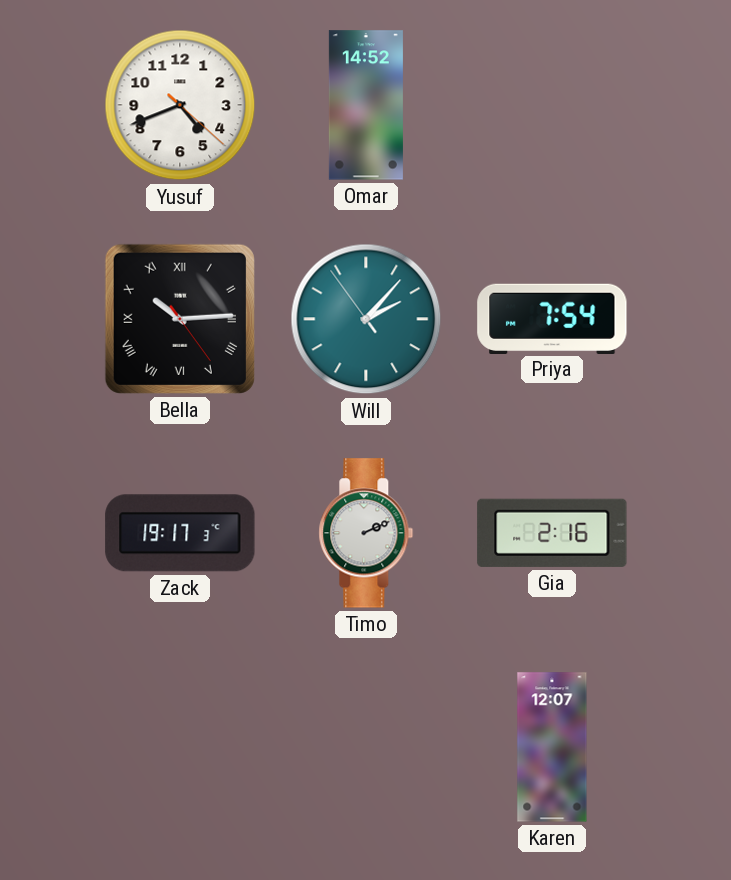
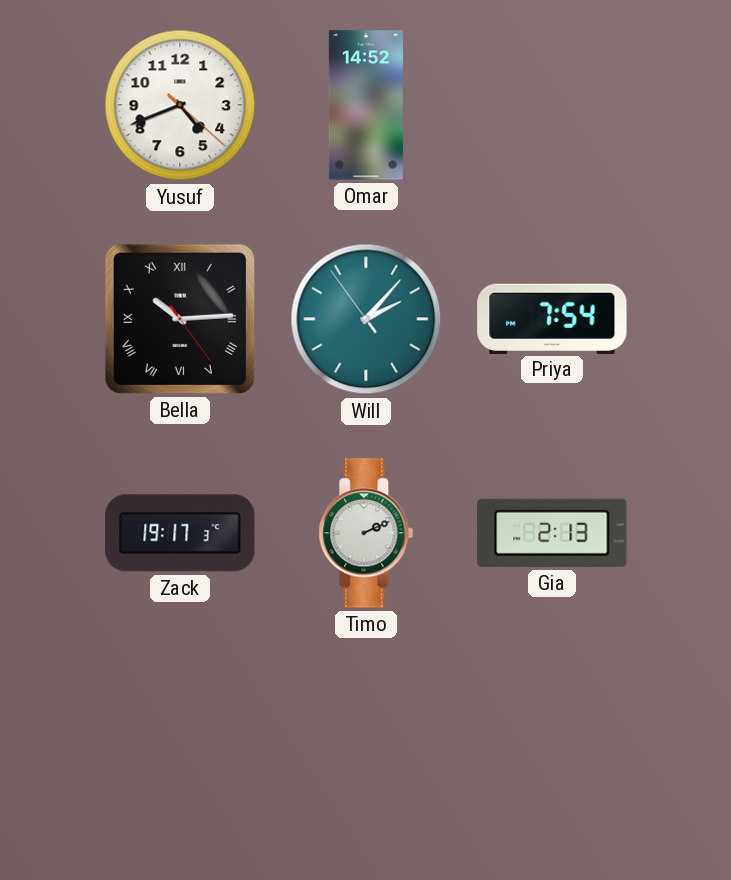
Gia: 2:16 -> 2:13 (552, 533)
Karen: 12:07 -> none (552, 747)
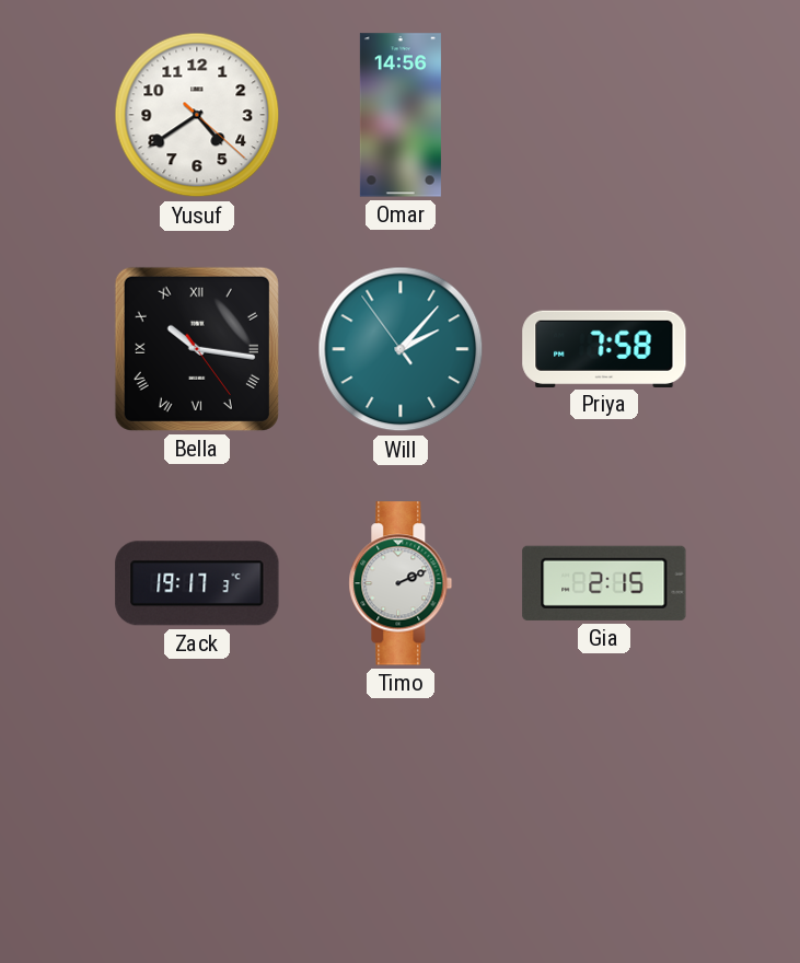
Yusuf: 4:41 -> 4:39 (197, 115)
Omar: 14:52 -> 14:56 (401, 115)
Bella: 10:14 -> 10:16 (197, 349)
Priya: 7:54 -> 7:58 (604, 348)
Gia: 2:13 -> 2:15 (604, 583)
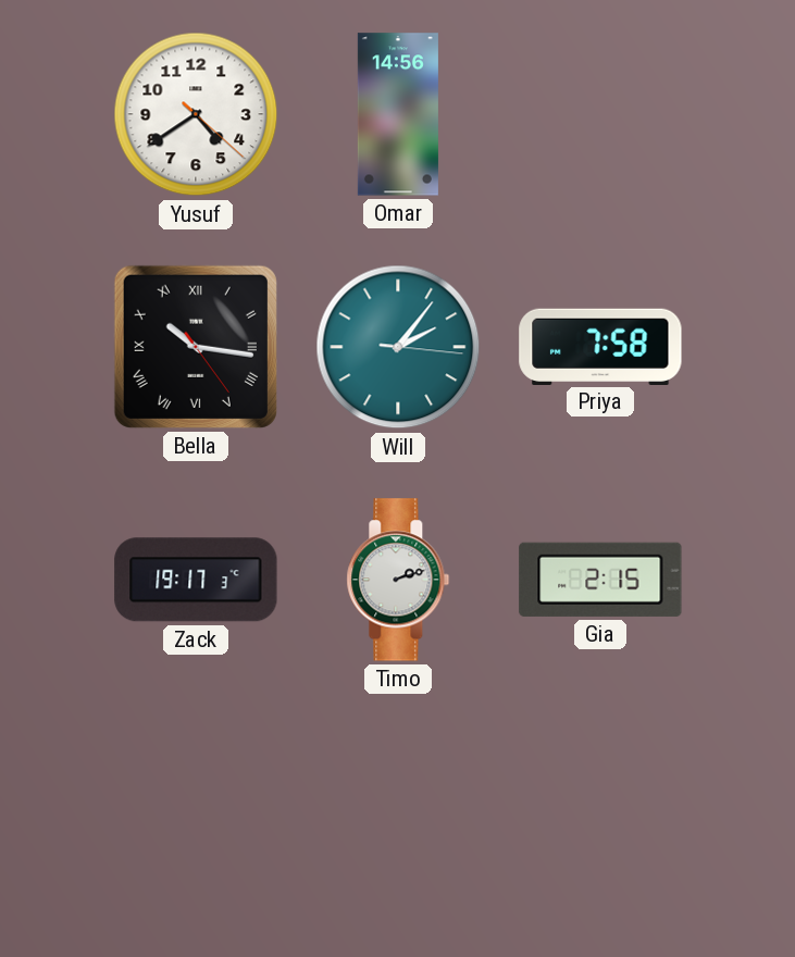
Will: 2:06:54 -> 2:06:16 (398, 347)
Timo: 2:11 -> 2:12 (398, 580)
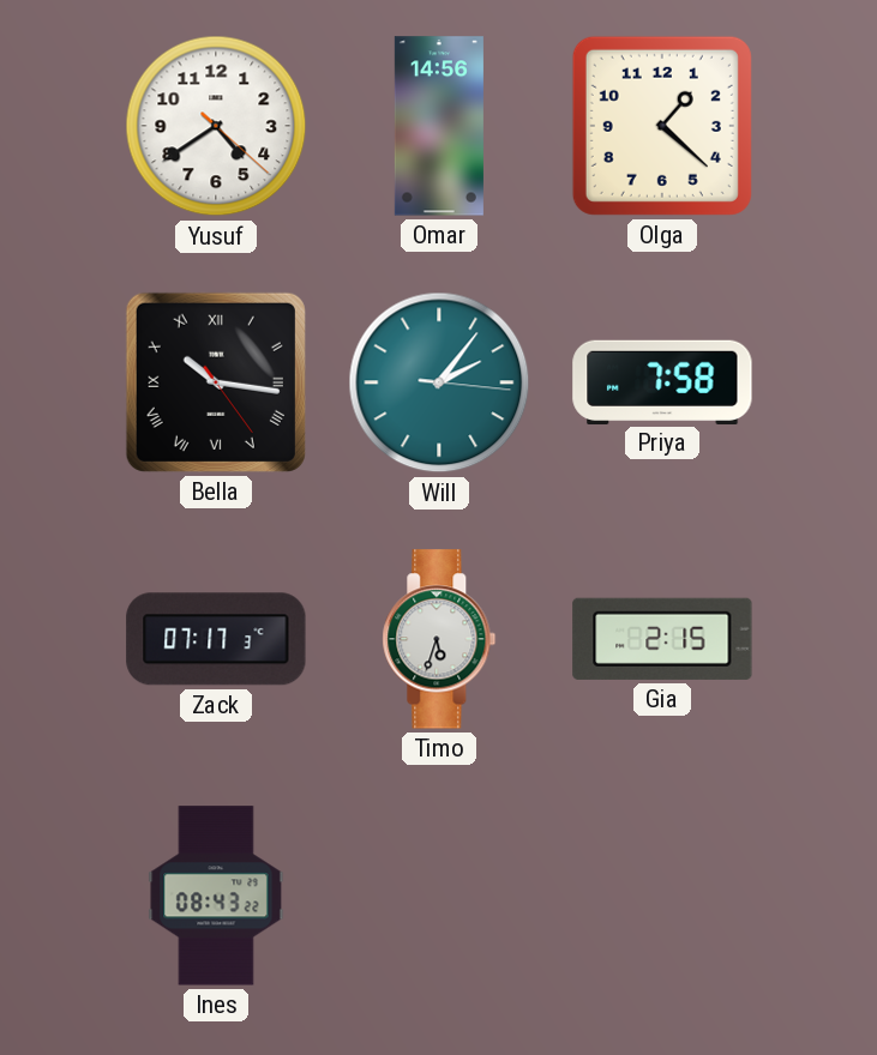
Olga: none -> 1:22 (662, 126)
Zack: 19:17 -> 07:17 (216, 639)
Timo: 2:12 -> 5:33 (439, 639)
Ines: none -> 08:43 (216, 896)
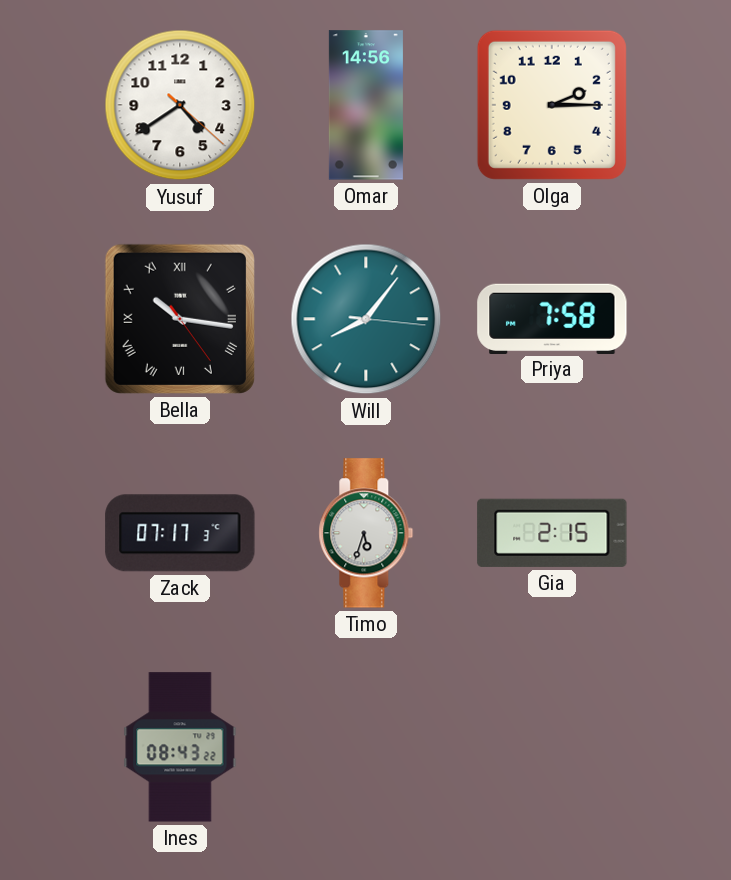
Olga: 1:22 -> 2:15 (552, 105)
Will: 2:06 -> 8:06 (366, 319)
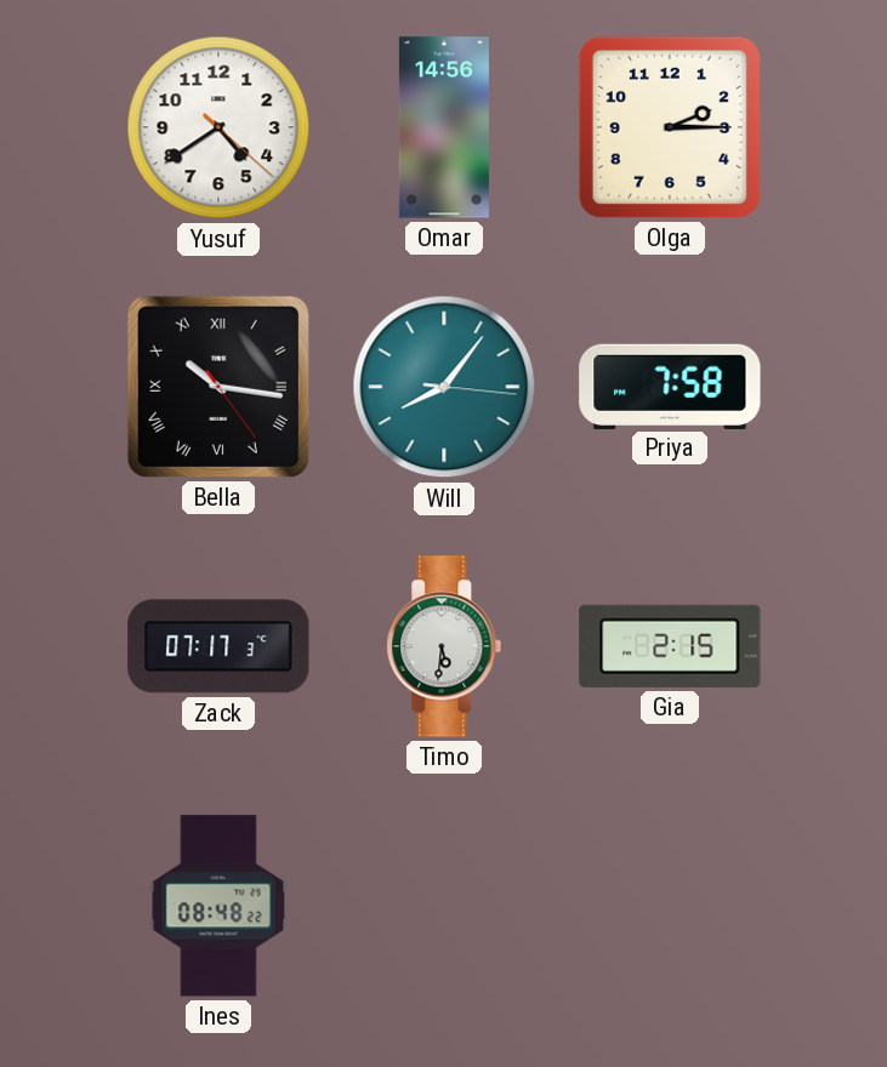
Timo: 5:33 -> 5:31 (444, 646)
Ines: 08:43 -> 08:48 (218, 906)
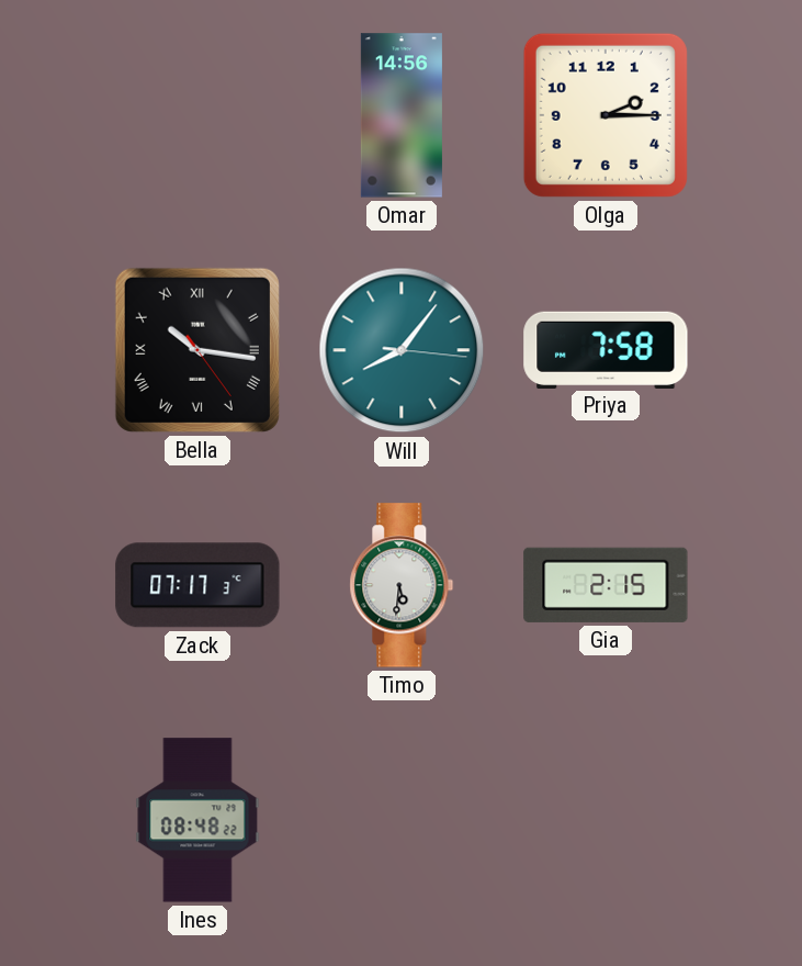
Yusuf: 4:39 -> none (218, 127)
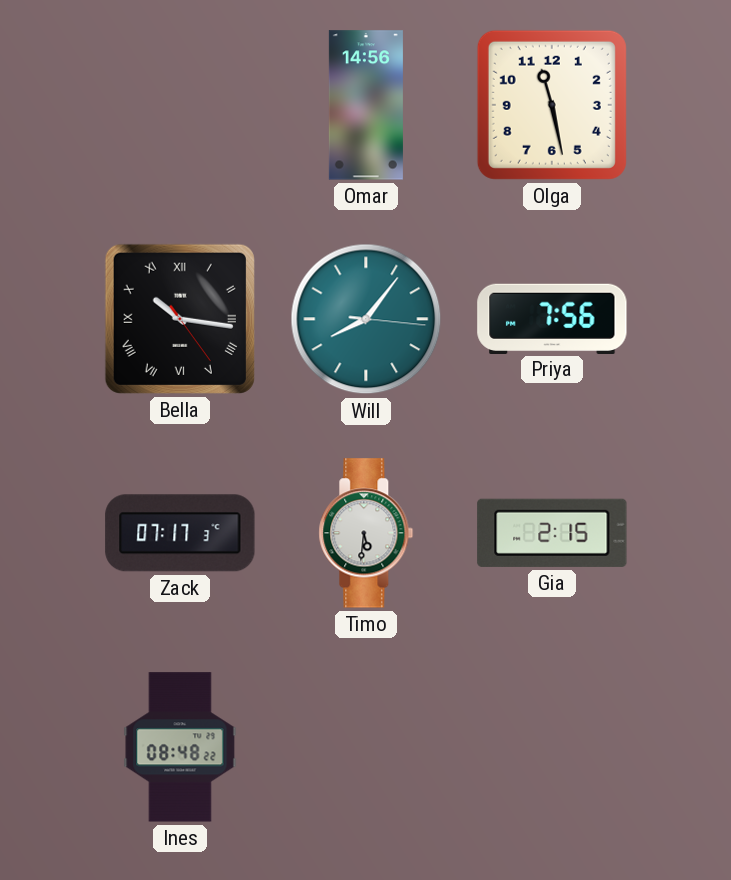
Olga: 2:15 -> 11:28 (552, 105)
Priya: 7:58 -> 7:56 (552, 318)
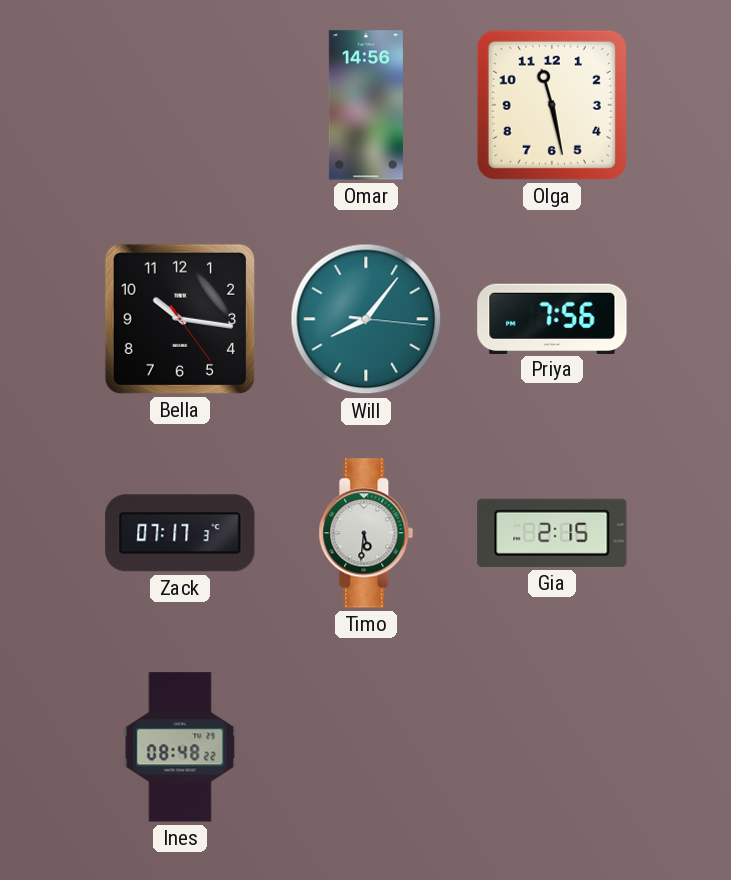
Bella numerals: Roman -> Arabic (180, 319)
